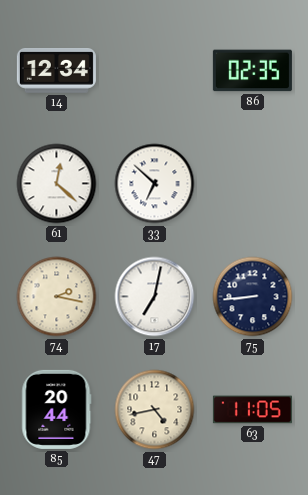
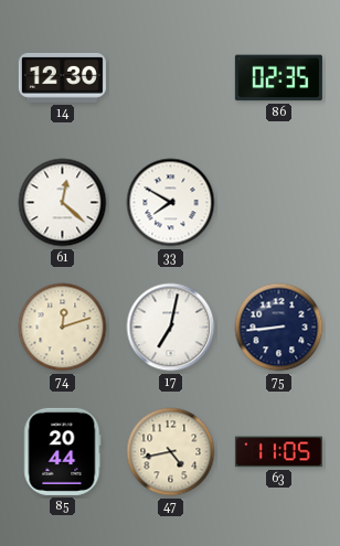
14: 12:34 -> 12:30 (62, 78)
33: 6:52 -> 7:50 (171, 203)
74: 2:17 -> 12:12 (63, 328)
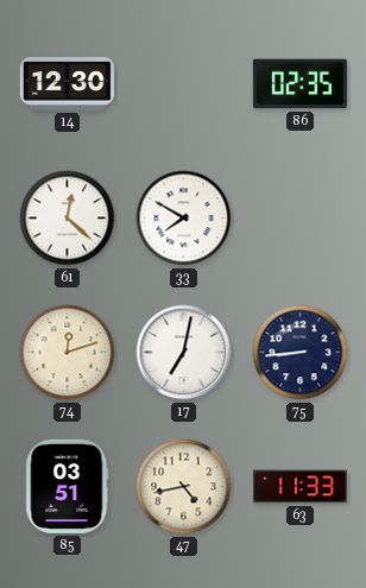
85: 20:44 -> 03:51 (68, 486)
63: 11:05 -> 11:33 (299, 487)
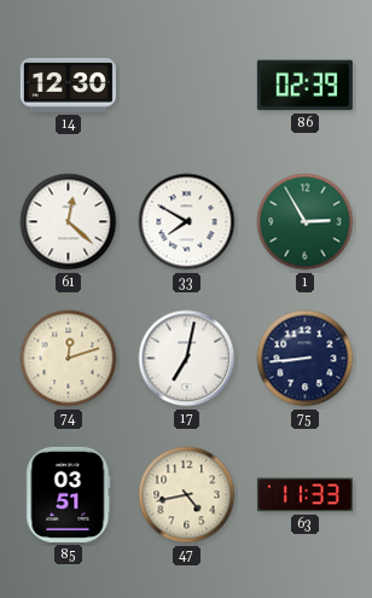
86: 02:35 -> 02:39 (304, 86)
1: none -> 2:55 (306, 222)
